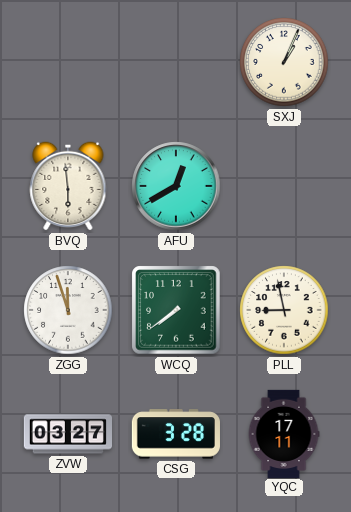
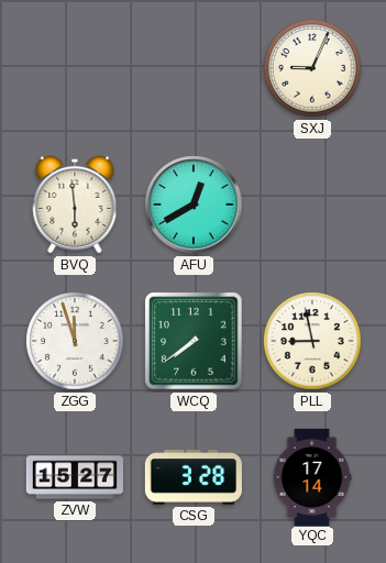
SXJ: 1:04 -> 9:04 (312, 68)
ZVW: 03:27 -> 15:27 (74, 477)
YQC: 17:11 -> 17:14 (312, 476)
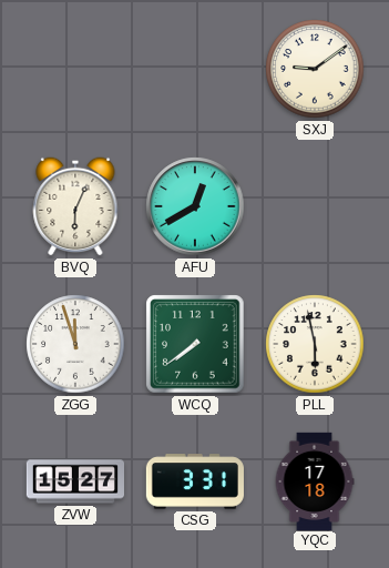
SXJ: 9:04 -> 9:09 (315, 69)
BVQ: 5:59 -> 6:04 (75, 206)
PLL: 8:58 -> 5:58 (315, 344)
CSG: 3:28 -> 3:31 (195, 481)
YQC: 17:14 -> 17:18 (315, 480)
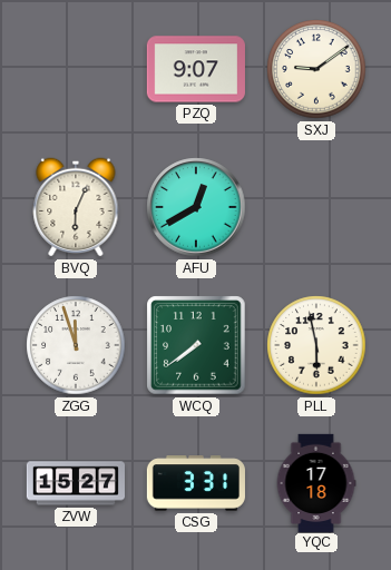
PZQ: none -> 9:07 (196, 69)
